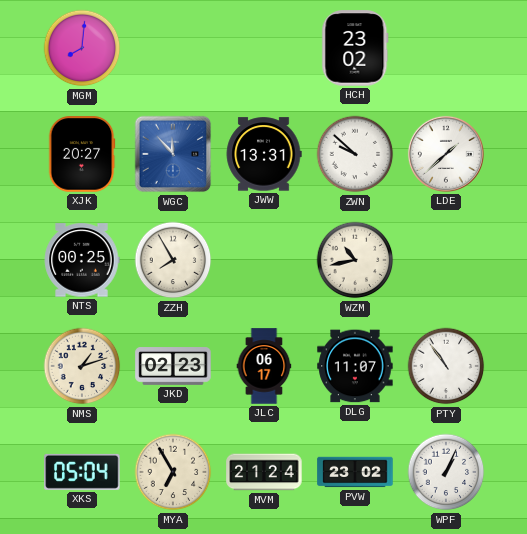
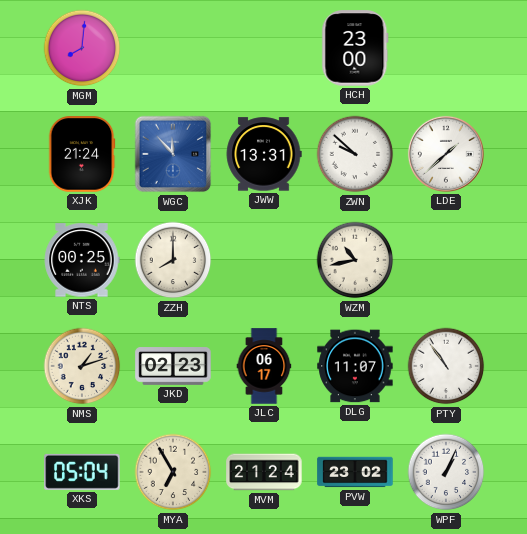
HCH: 23:02 -> 23:00 (355, 48)
XJK: 20:27 -> 21:24 (82, 154)
ZZH: 7:55 -> 8:00 (173, 260)
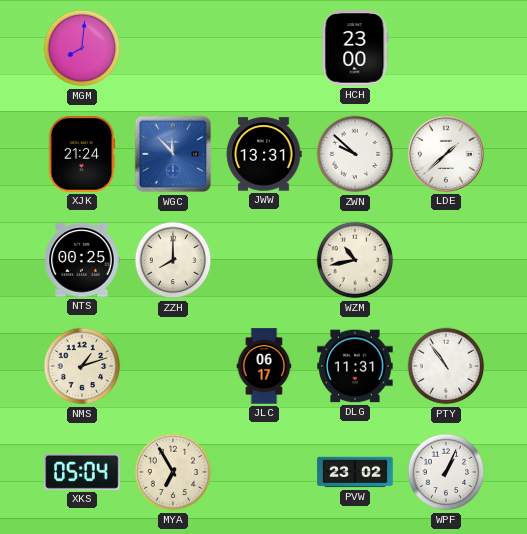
JKD: 02:23 -> none (173, 366)
DLG: 11:07 -> 11:31 (355, 366)
MVM: 21:24 -> none (264, 472)
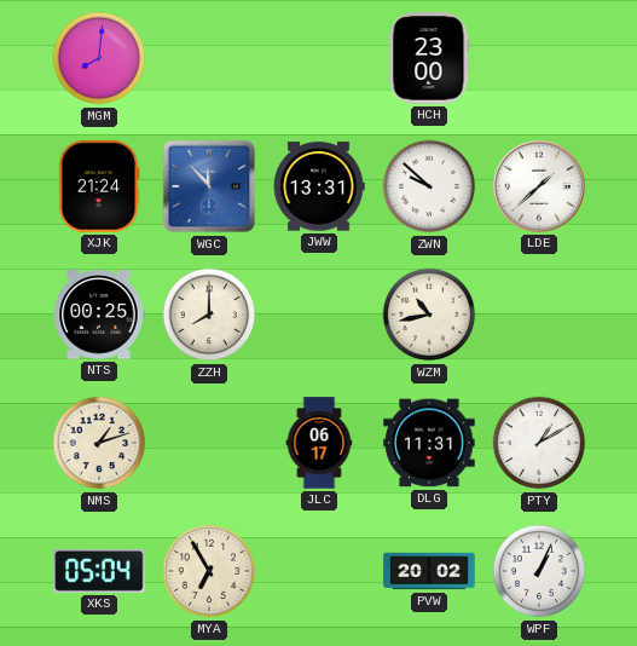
PTY: 10:54 -> 1:10 (539, 443)
PVW: 23:02 -> 20:02 (429, 571)
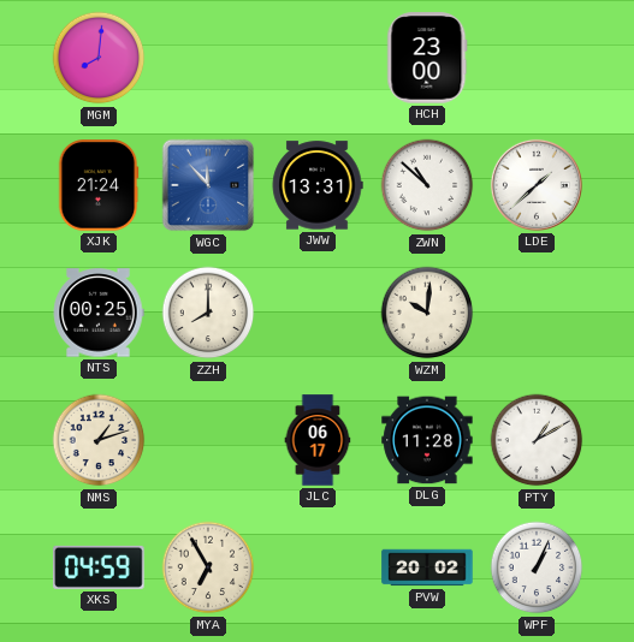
ZWN: 9:52 -> 10:52 (427, 185)
WZM: 10:43 -> 10:01 (427, 313)
DLG: 11:31 -> 11:28 (427, 440)
XKS: 05:04 -> 04:59 (99, 567)
